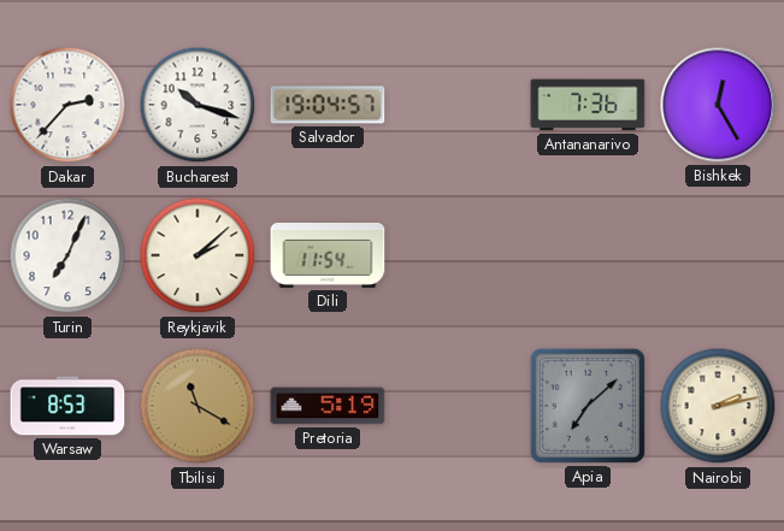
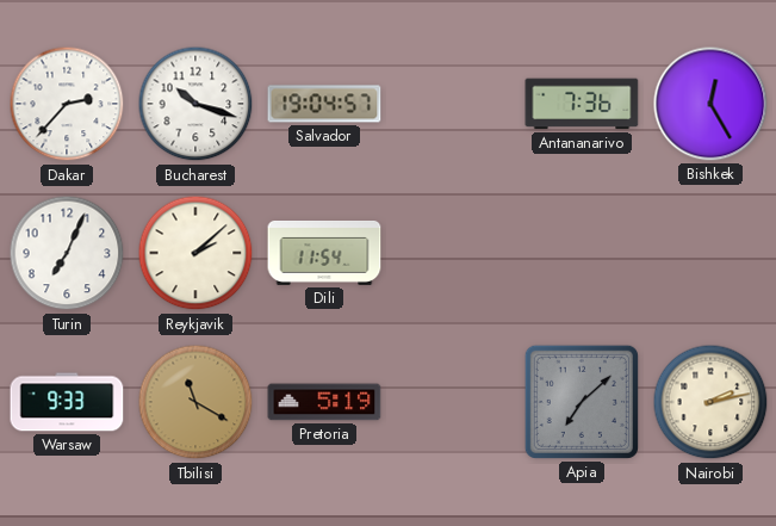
Warsaw: 8:53 -> 9:33 (67, 402)
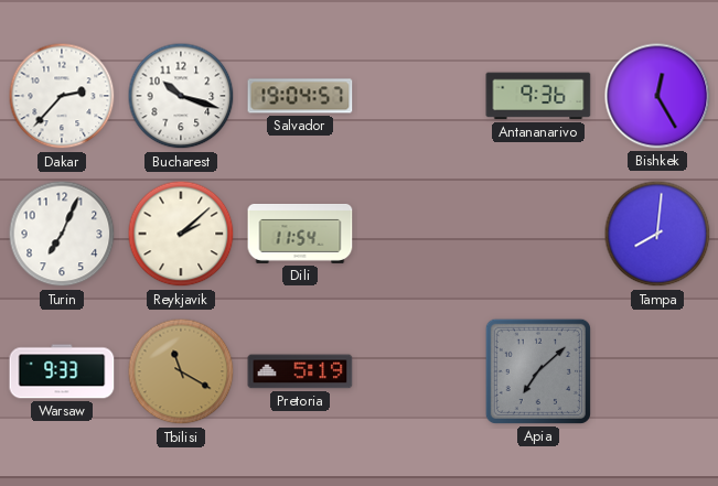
Antananarivo: 7:36 -> 9:36 (538, 96)
Tampa: none -> 8:01 (657, 234)
Nairobi: 2:13 -> none (710, 402)
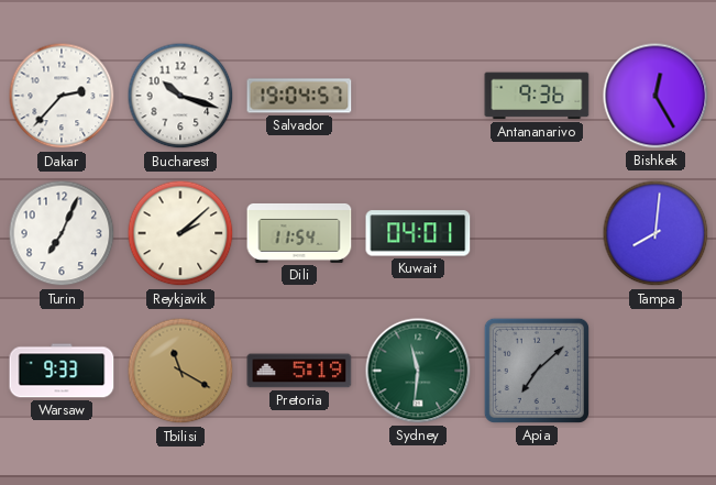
Kuwait: none -> 04:01 (418, 233)
Sydney: none -> 11:31 (418, 371)
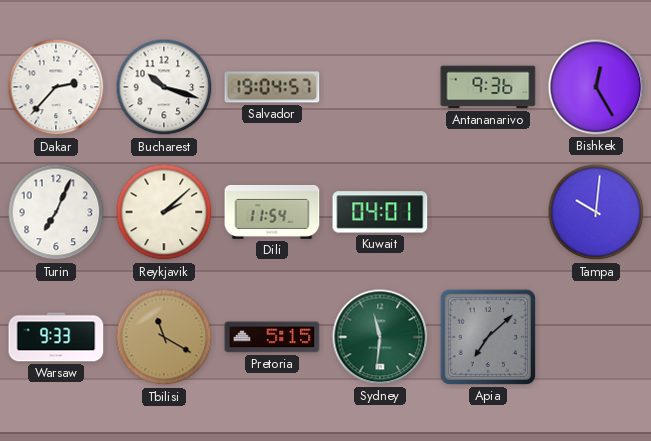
Tampa: 8:01 -> 10:01 (596, 212)
Pretoria: 5:19 -> 5:15 (272, 337)
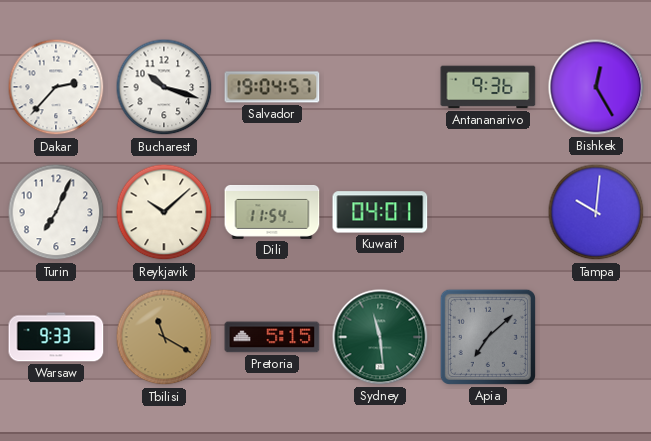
Reykjavik: 2:08 -> 10:08 (164, 212)
Sydney: 11:31 -> 11:29 (380, 337)
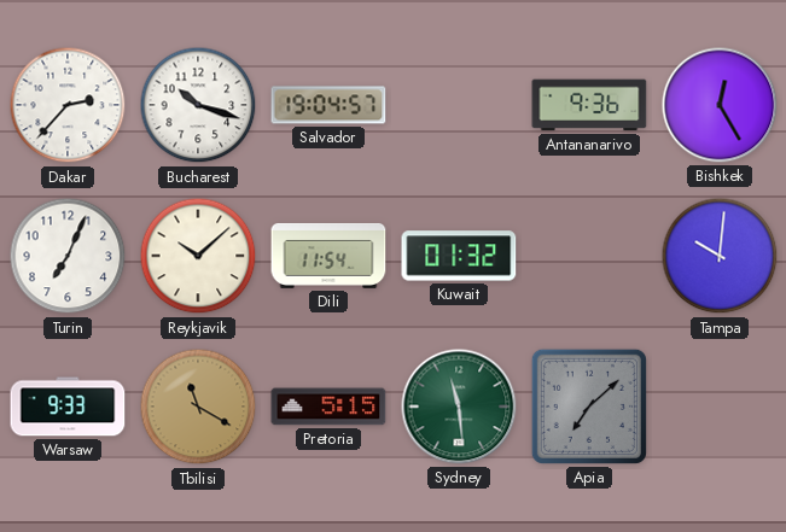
Kuwait: 04:01 -> 01:32 (459, 256)
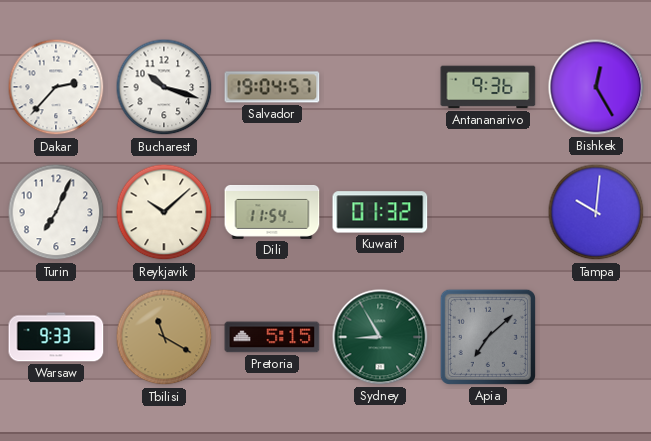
Sydney: 11:29 -> 8:55 (380, 337)
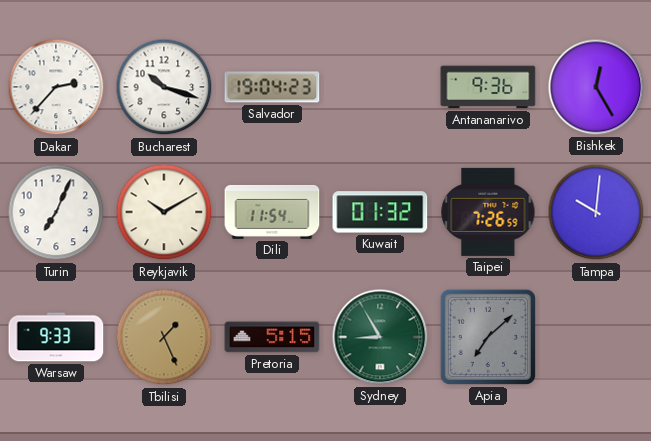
Salvador: 19:04:57 -> 19:04:23 (272, 87)
Reykjavik: 10:08 -> 10:10 (164, 212)
Taipei: none -> 7:26 (488, 212)
Tbilisi: 11:20 -> 1:26 (164, 337)
